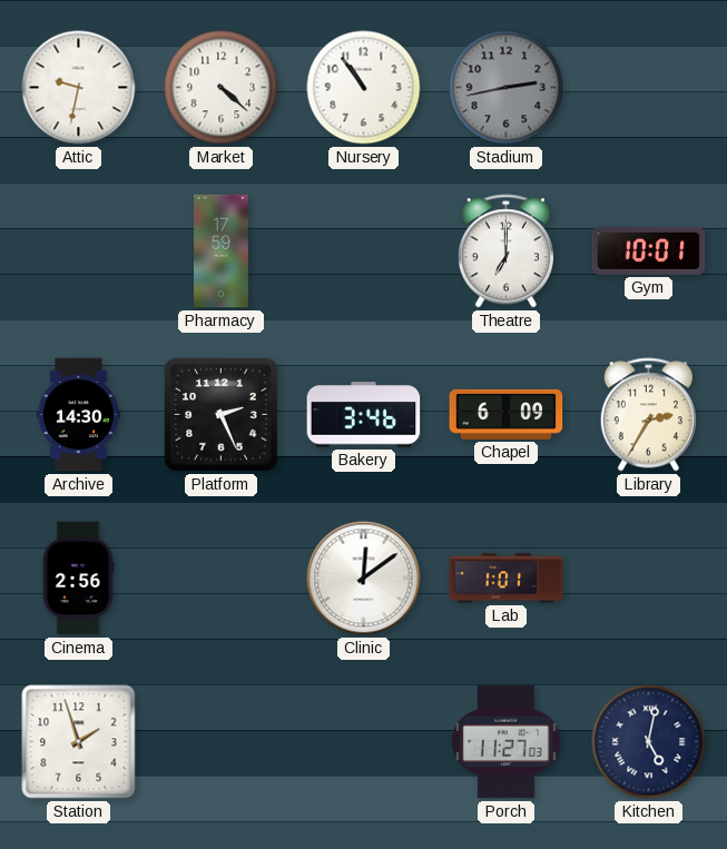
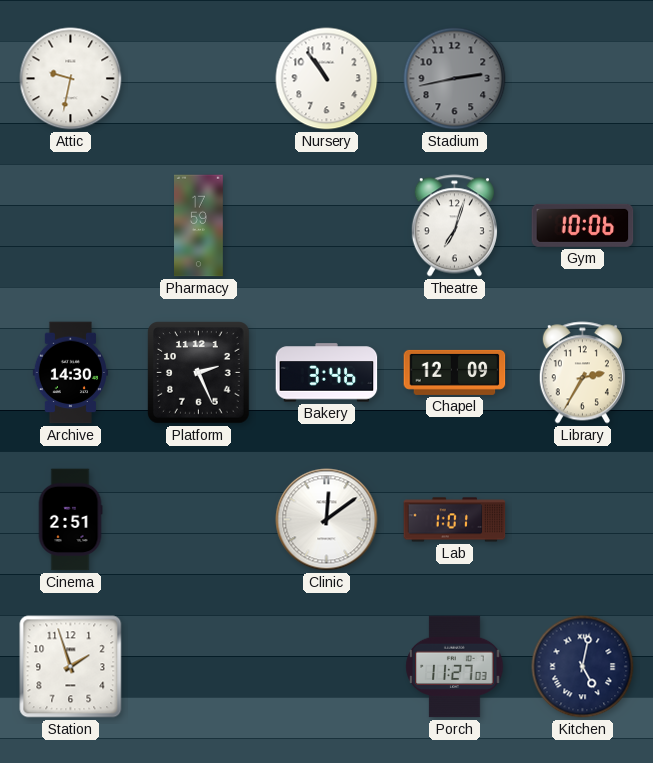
Market: 4:22 -> none (222, 88)
Theatre: 7:00 -> 7:03 (454, 226)
Gym: 10:01 -> 10:06 (583, 225)
Chapel: 6:09 -> 12:09 (455, 372)
Cinema: 2:56 -> 2:51 (70, 520)
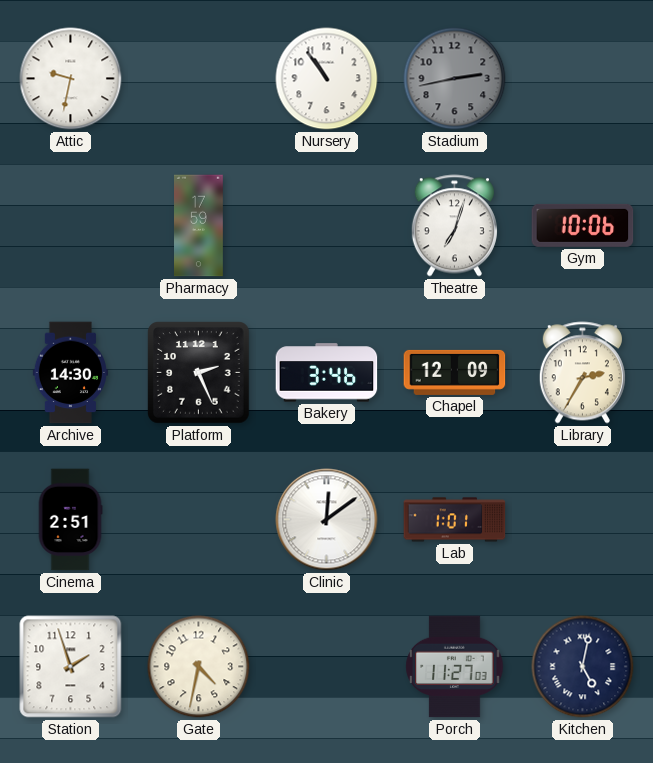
Gate: none -> 4:32 (199, 667)
